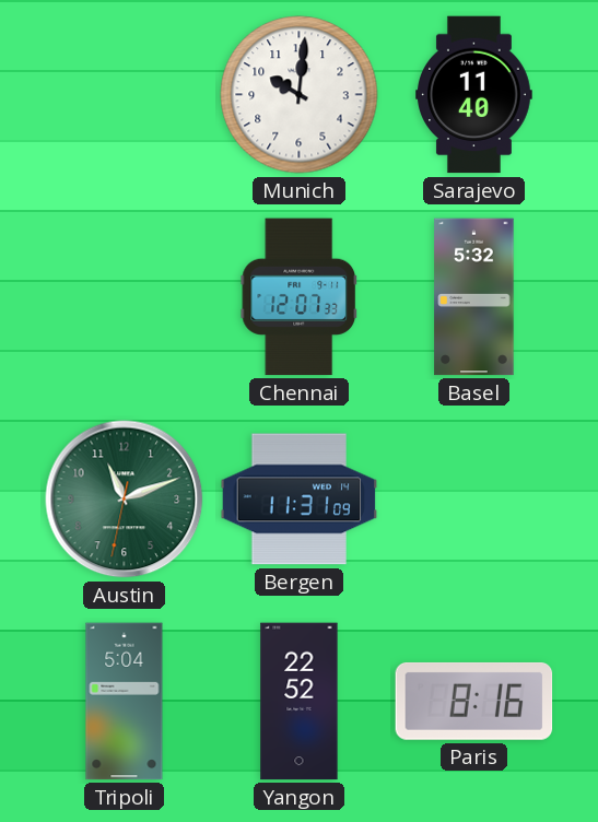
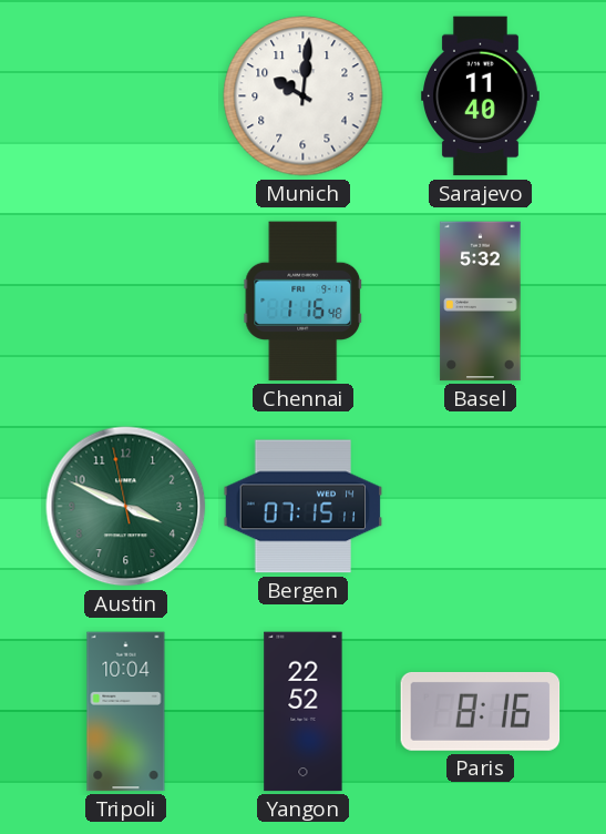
Chennai: 12:07 -> 1:16 (304, 302)
Austin: 11:11 -> 3:48 (126, 507)
Bergen: 11:31 -> 07:15 (304, 507)
Tripoli: 5:04 -> 10:04 (126, 712)
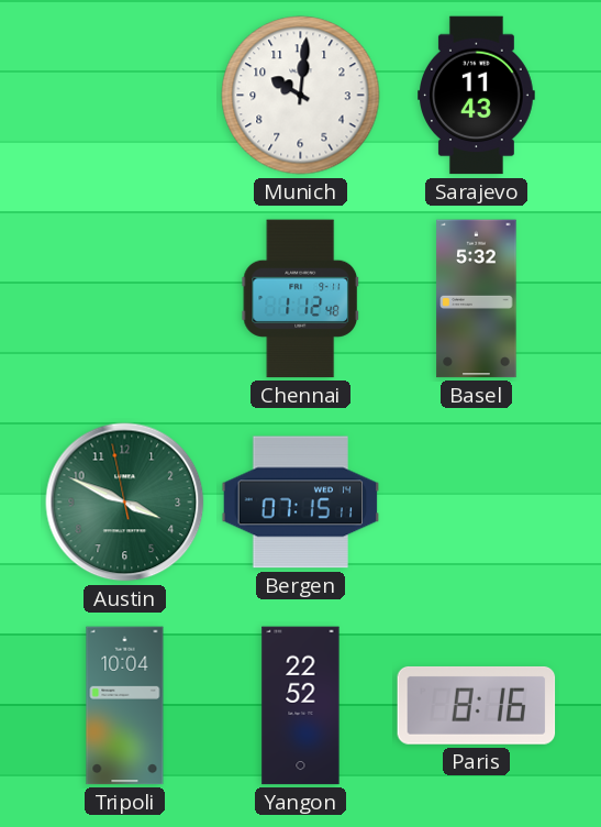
Sarajevo: 11:40 -> 11:43 (477, 96)
Chennai: 1:16 -> 1:12 (301, 299)
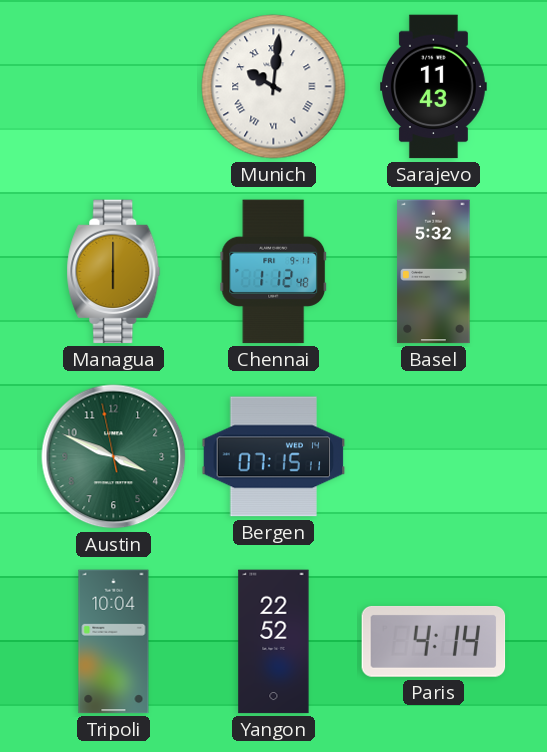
Munich numerals: Arabic -> Roman (274, 87)
Managua: none -> 6:00 (114, 272)
Paris: 8:16 -> 4:14 (434, 641)
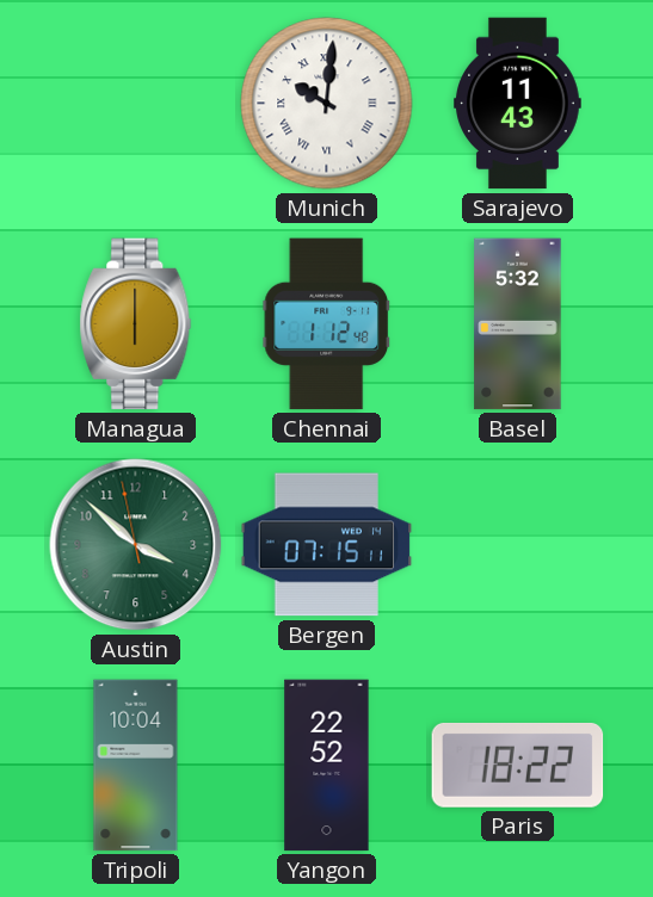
Austin: 3:48 -> 3:51 (136, 545)
Paris: 4:14 -> 18:22 (518, 765)
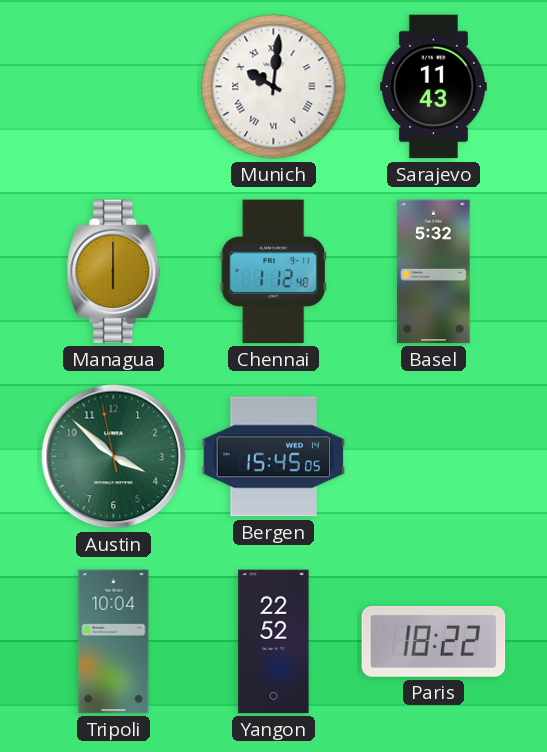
Bergen: 07:15 -> 15:45 (274, 457)
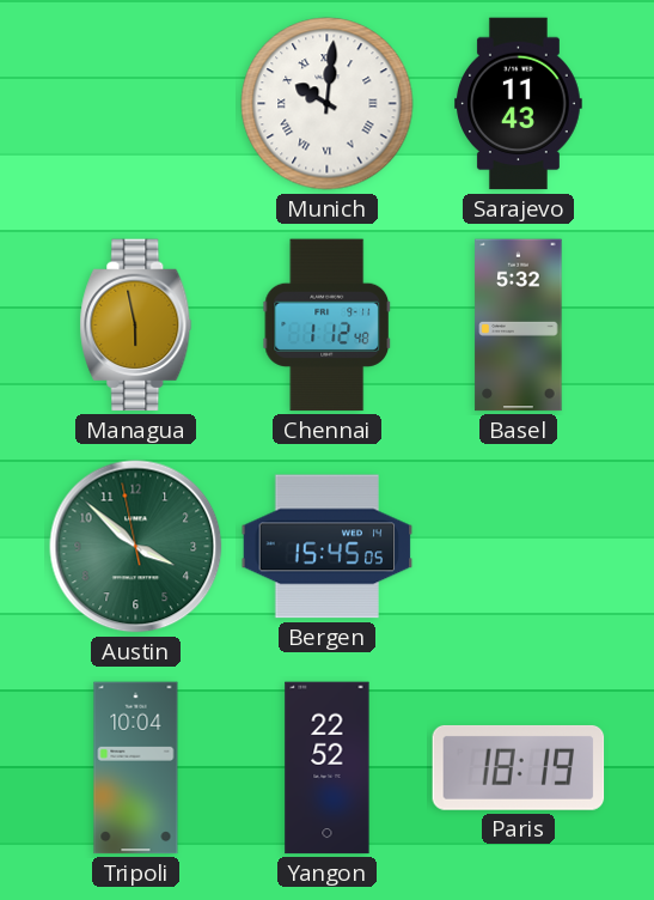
Managua: 6:00 -> 5:58 (136, 326)
Paris: 18:22 -> 18:19 (519, 767)
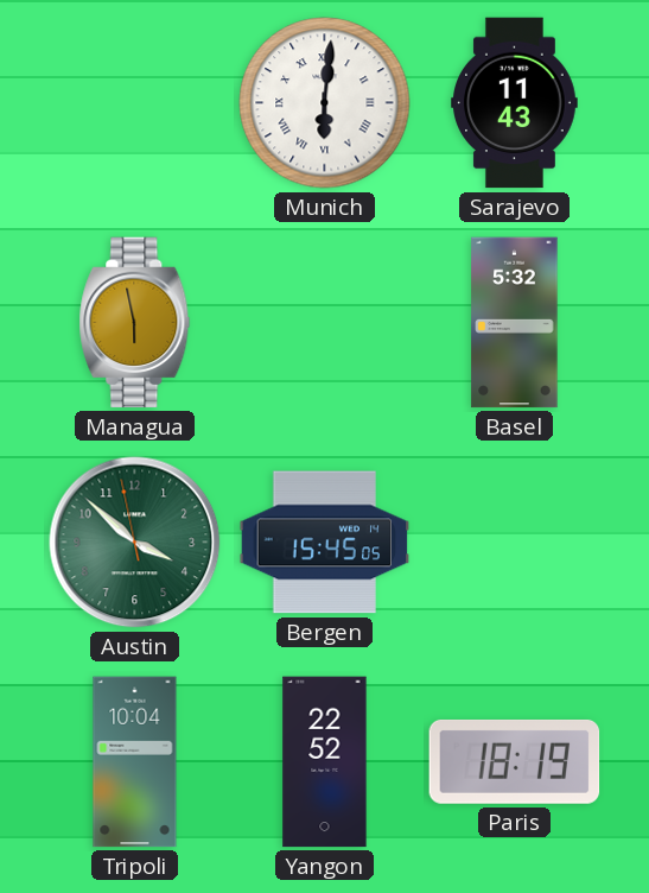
Munich: 10:01 -> 6:01 (325, 103)
Chennai: 1:12 -> none (328, 326)
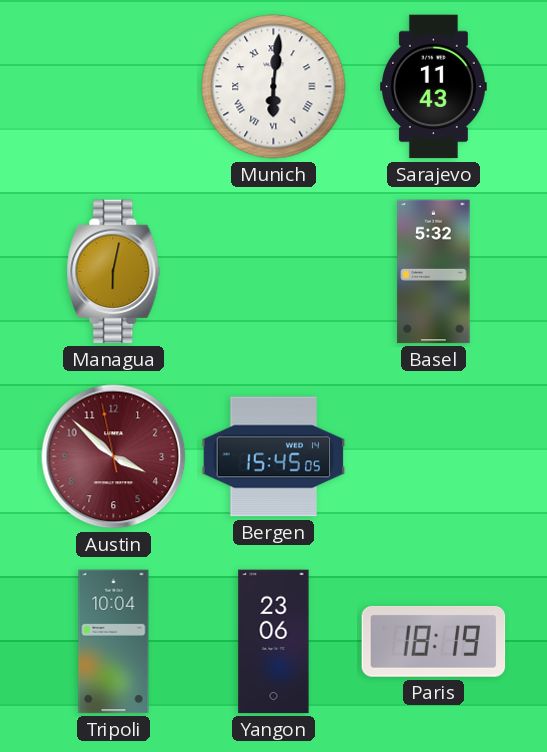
Managua: 5:58 -> 6:02 (114, 272)
Austin dial: green -> burgundy (114, 457)
Yangon: 22:52 -> 23:06 (274, 642)
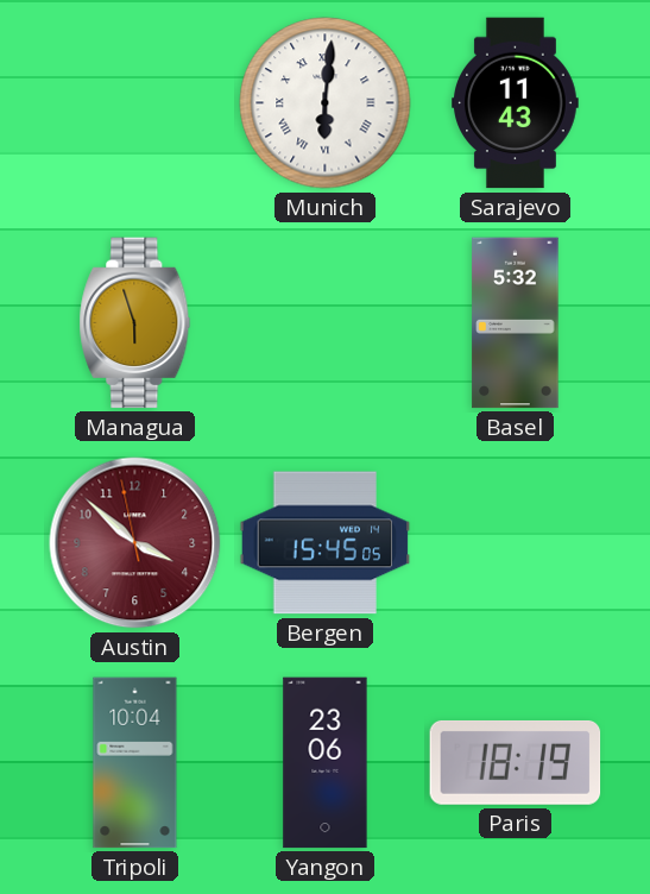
Managua: 6:02 -> 5:57 (135, 323)
